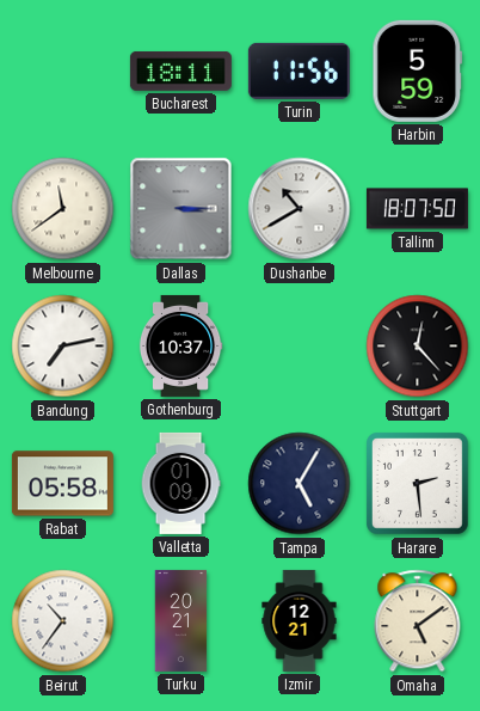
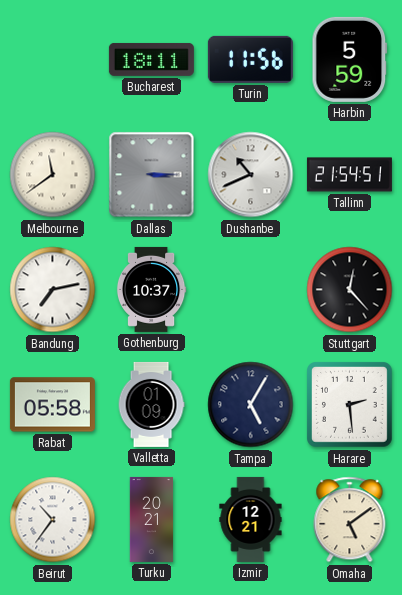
Dushanbe: 10:40 -> 10:41 (251, 175)
Tallinn: 18:07 -> 21:54 (349, 175)
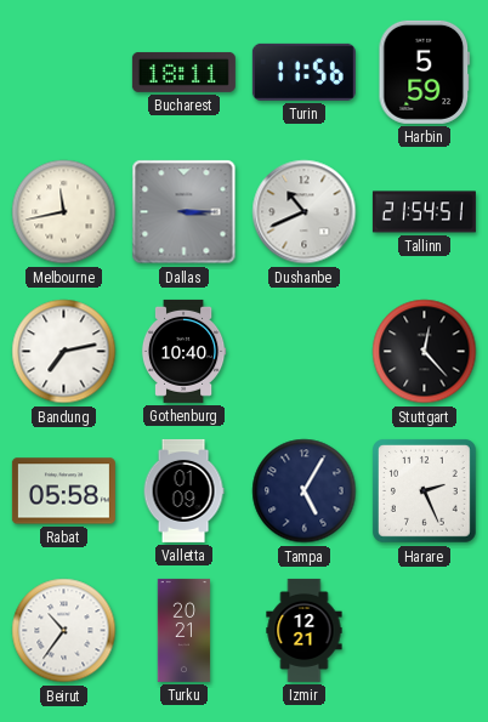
Melbourne: 11:39 -> 11:43 (64, 212)
Gothenburg: 10:37 -> 10:40 (183, 351)
Harare: 2:29 -> 2:26 (425, 491)
Omaha: 5:09 -> none (350, 520)
